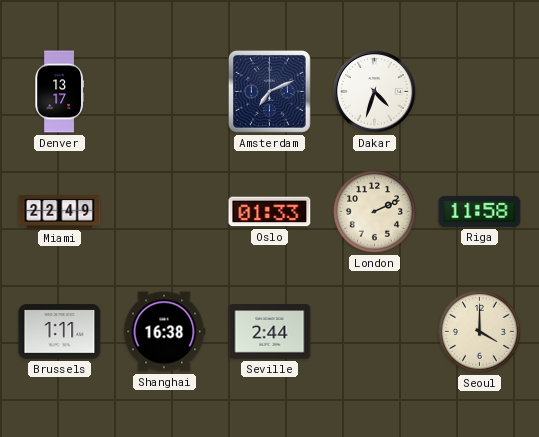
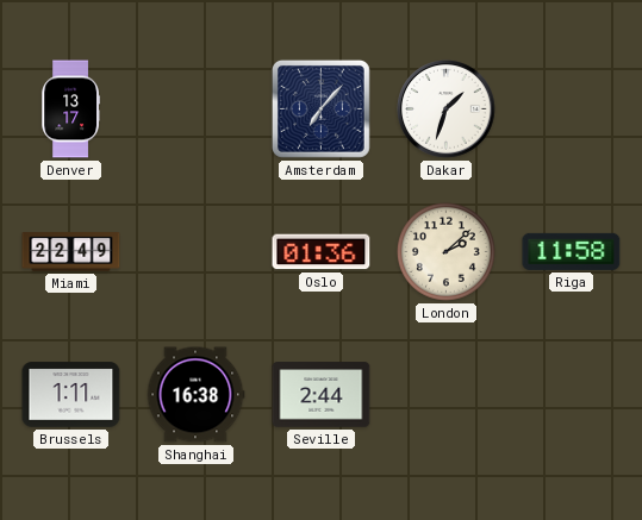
Amsterdam: 7:11 -> 7:07 (320, 108)
Dakar: 4:33 -> 1:33 (447, 109)
Oslo: 01:33 -> 01:36 (322, 252)
London: 2:11 -> 2:08 (445, 251)
Seoul: 4:00 -> none (479, 331)
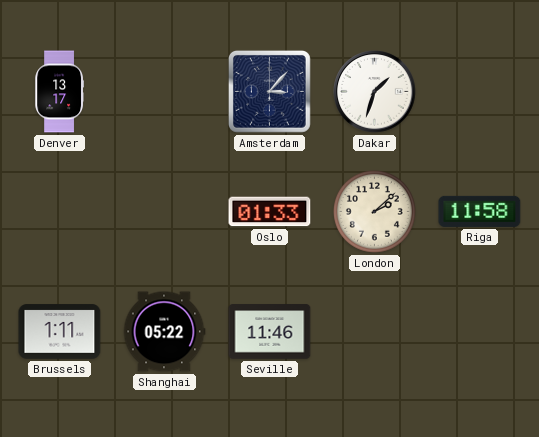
Amsterdam: 7:07 -> 3:07 (269, 91)
Miami: 22:49 -> none (71, 252)
Oslo: 01:36 -> 01:33 (270, 212)
Shanghai: 16:38 -> 05:22 (164, 332)
Seville: 2:44 -> 11:46 (270, 332)
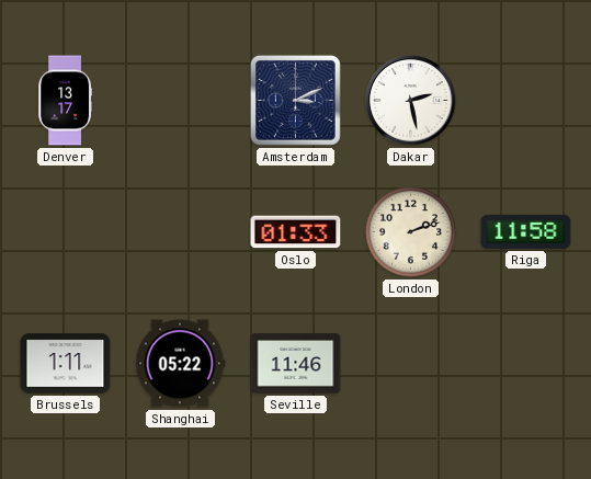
Amsterdam: 3:07 -> 3:11 (295, 100)
Dakar: 1:33 -> 2:28 (411, 101)
London: 2:08 -> 2:12 (410, 231)
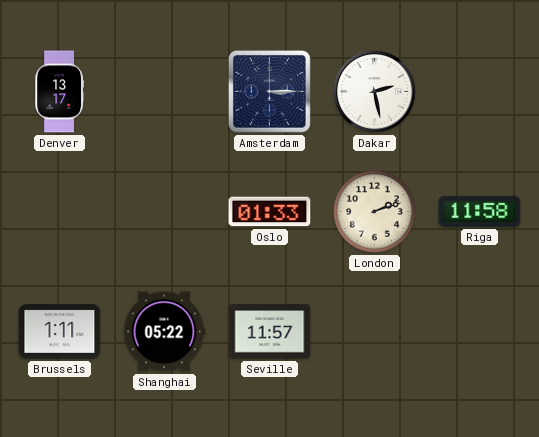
Amsterdam: 3:11 -> 3:15 (269, 91)
Seville: 11:46 -> 11:57 (270, 332)
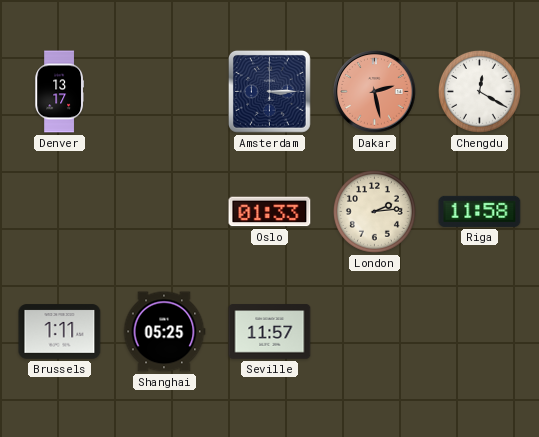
Dakar dial: white -> salmon (375, 92)
Chengdu: none -> 12:20 (479, 91)
London: 2:12 -> 2:14 (374, 211)
Shanghai: 05:22 -> 05:25 (164, 332)
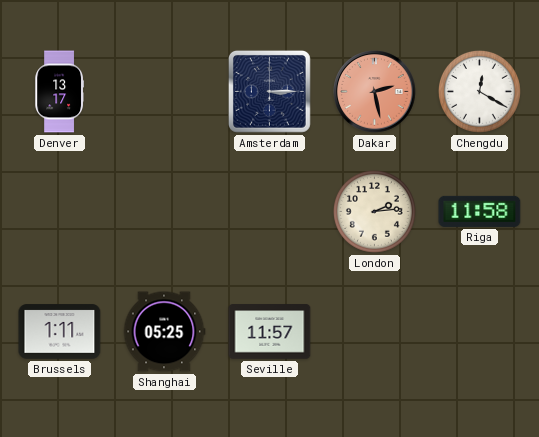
Oslo: 01:33 -> none (270, 212)
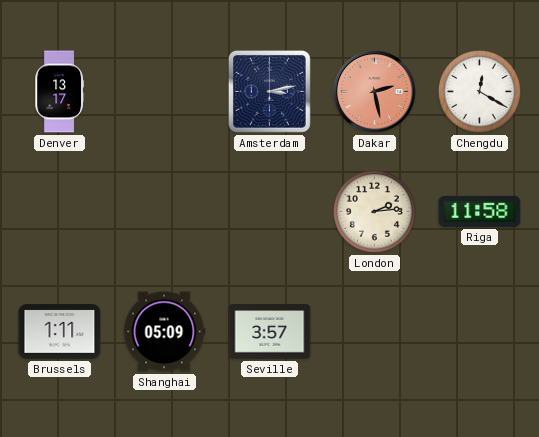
Amsterdam: 3:15 -> 3:13 (269, 91)
Shanghai: 05:25 -> 05:09 (164, 332)
Seville: 11:57 -> 3:57 (270, 332)
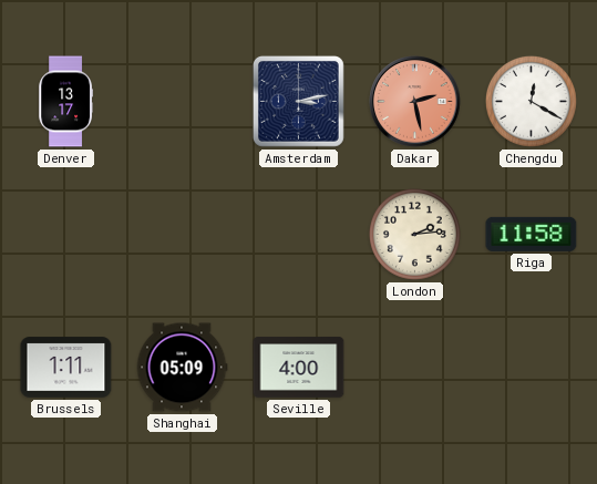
Seville: 3:57 -> 4:00 (299, 368)
